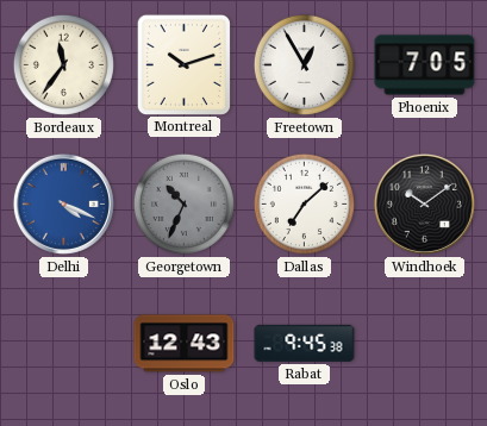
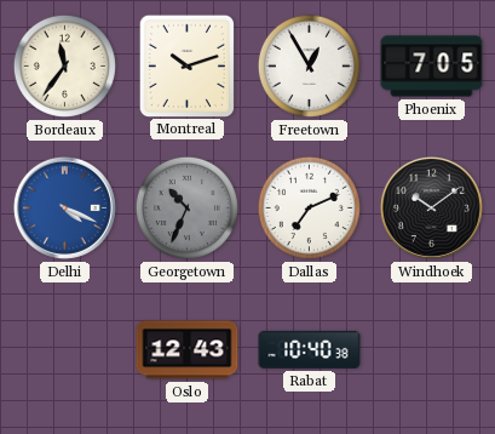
Dallas: 7:08 -> 7:11 (309, 207)
Rabat: 9:45 -> 10:40 (310, 349)
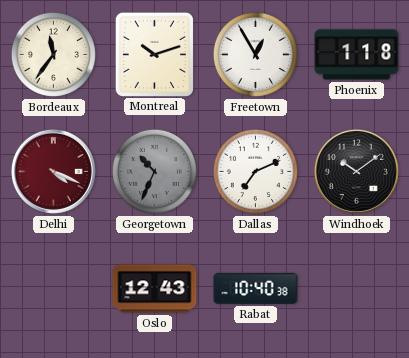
Phoenix: 7:05 -> 1:18 (357, 55)
Delhi dial: blue -> burgundy (53, 171)
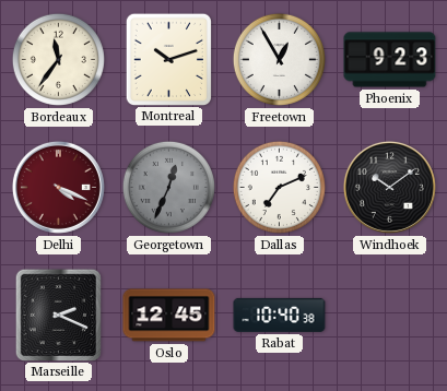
Phoenix: 1:18 -> 9:23 (390, 60)
Georgetown: 10:34 -> 12:34 (168, 187)
Marseille: none -> 2:19 (58, 315)
Oslo: 12:43 -> 12:45 (169, 316)
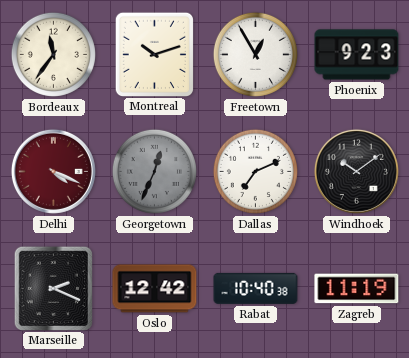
Oslo: 12:45 -> 12:42 (155, 289)
Zagreb: none -> 11:19 (357, 289)
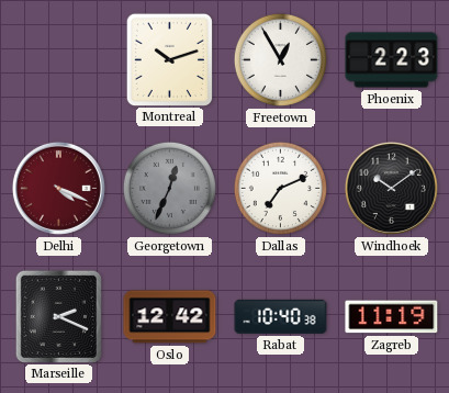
Bordeaux: 11:36 -> none (53, 54)
Phoenix: 9:23 -> 2:23 (392, 60)
